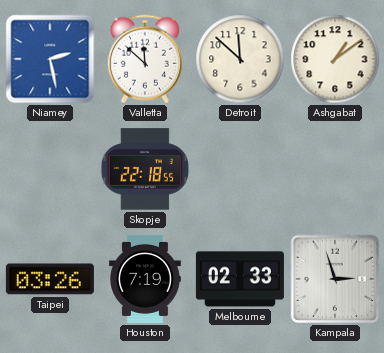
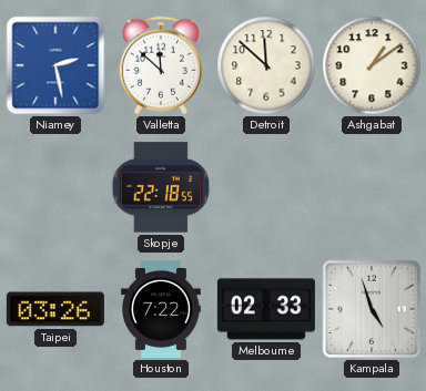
Houston: 7:19 -> 7:22 (162, 309)
Kampala: 2:57 -> 4:57 (372, 309)
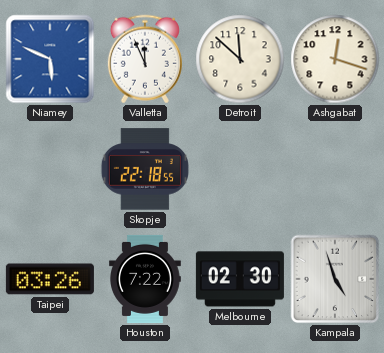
Niamey: 2:28 -> 5:49 (50, 59)
Valletta: 11:52 -> 11:56 (145, 59)
Ashgabat: 1:09 -> 12:18 (335, 59)
Melbourne: 02:33 -> 02:30 (240, 279)
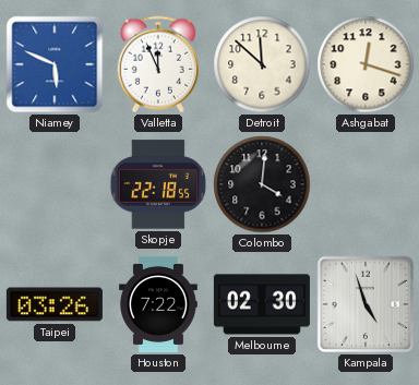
Colombo: none -> 4:01 (262, 184)
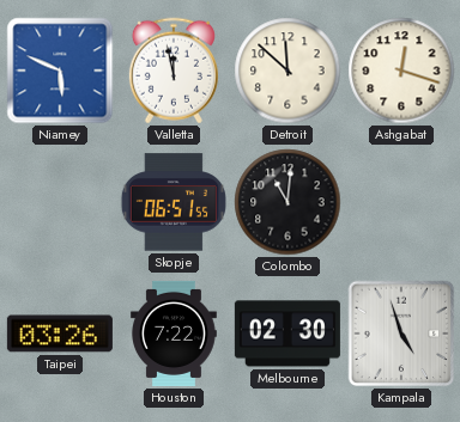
Valletta: 11:56 -> 11:58 (174, 71)
Skopje: 22:18 -> 06:51 (174, 202)
Colombo: 4:01 -> 11:01 (287, 202)
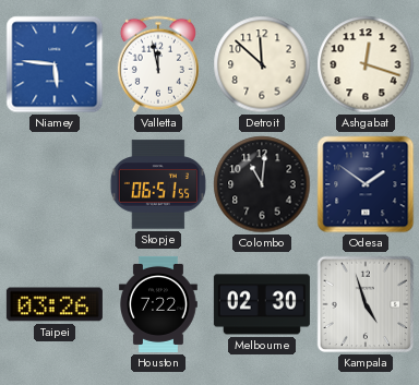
Niamey: 5:49 -> 5:46 (55, 64)
Odesa: none -> 1:51 (366, 184)
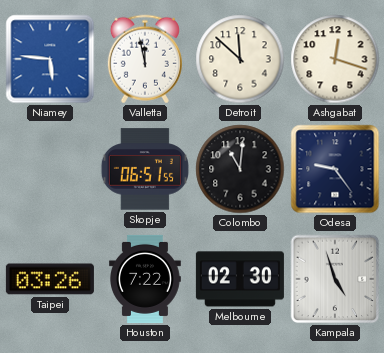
Odesa: 1:51 -> 9:24 (335, 169)
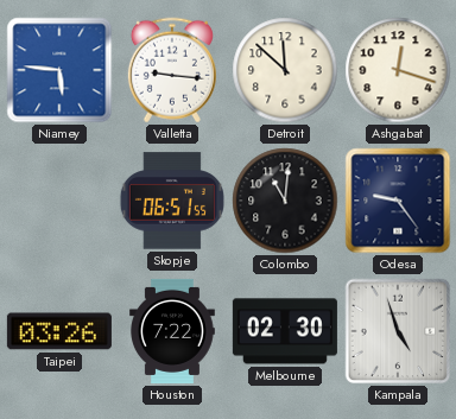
Valletta: 11:58 -> 9:16 (172, 70)
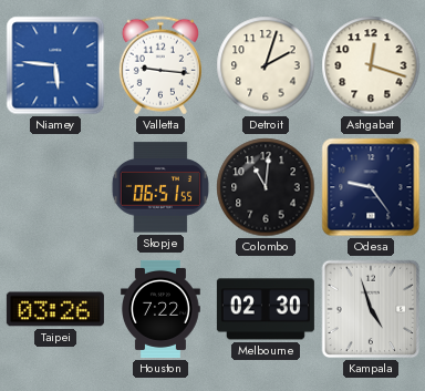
Detroit: 11:52 -> 2:03 (266, 65)
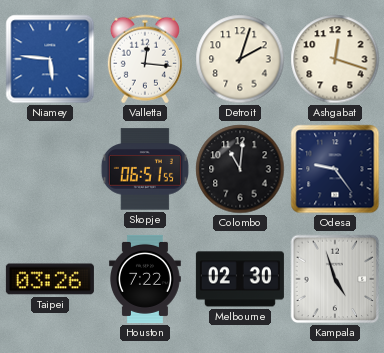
Valletta: 9:16 -> 12:16 (145, 59)
